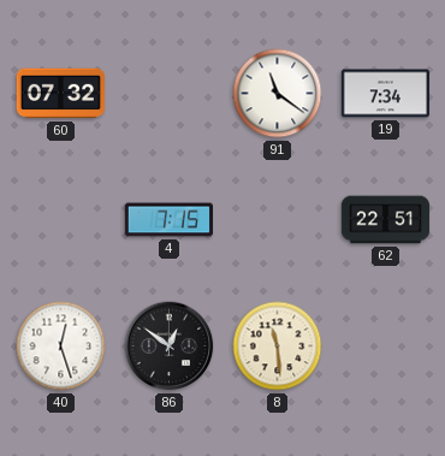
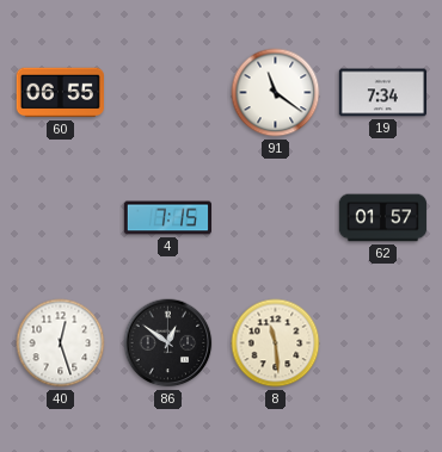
60: 07:32 -> 06:55 (60, 93)
62: 22:51 -> 01:57 (383, 218)
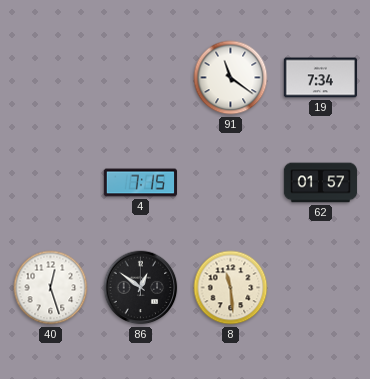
60: 06:55 -> none (60, 93)
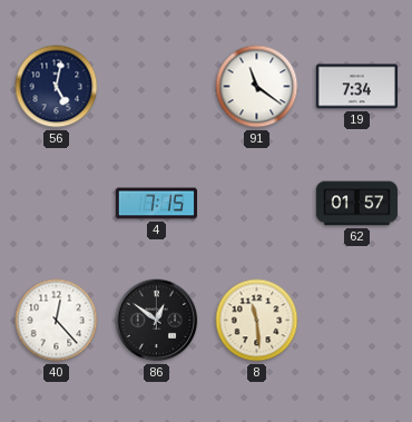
56: none -> 5:02 (57, 87)
40: 12:27 -> 12:23 (57, 321)
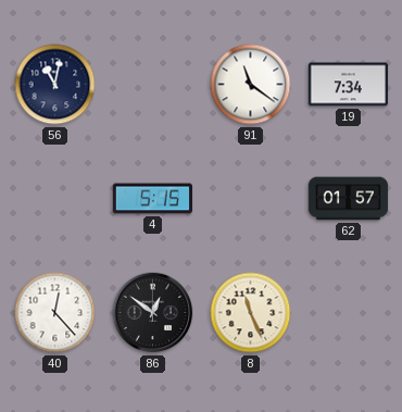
56: 5:02 -> 11:02 (55, 85)
4: 7:15 -> 5:15 (152, 199)
8: 11:29 -> 11:26 (251, 313)
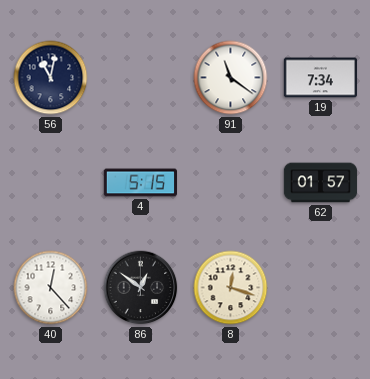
8: 11:26 -> 12:18 (231, 288)
